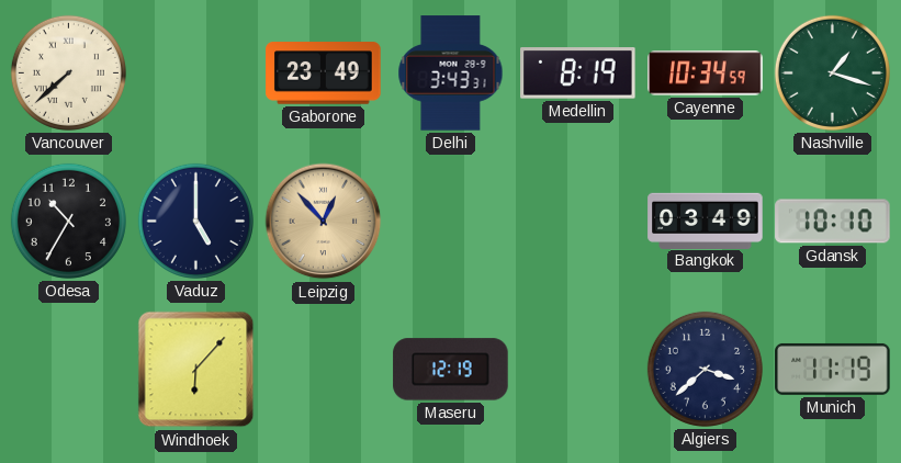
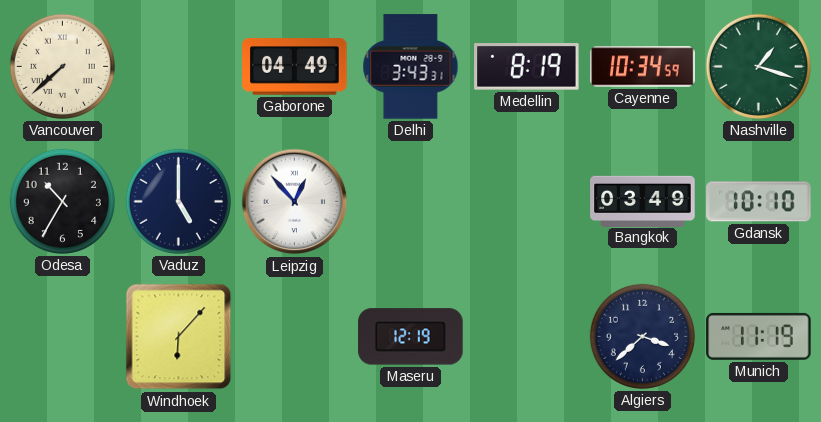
Gaborone: 23:49 -> 04:49 (295, 67)
Leipzig dial: champagne -> white (295, 202)
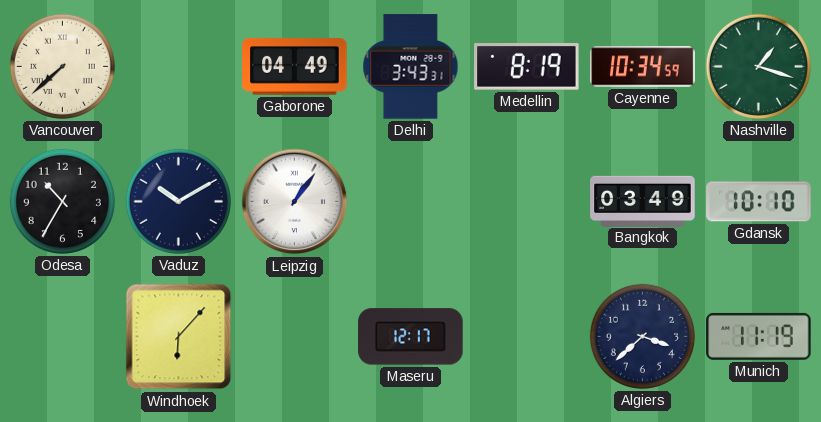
Vaduz: 5:00 -> 10:10 (178, 201)
Leipzig: 12:53 -> 1:06 (295, 202)
Maseru: 12:19 -> 12:17 (411, 337)
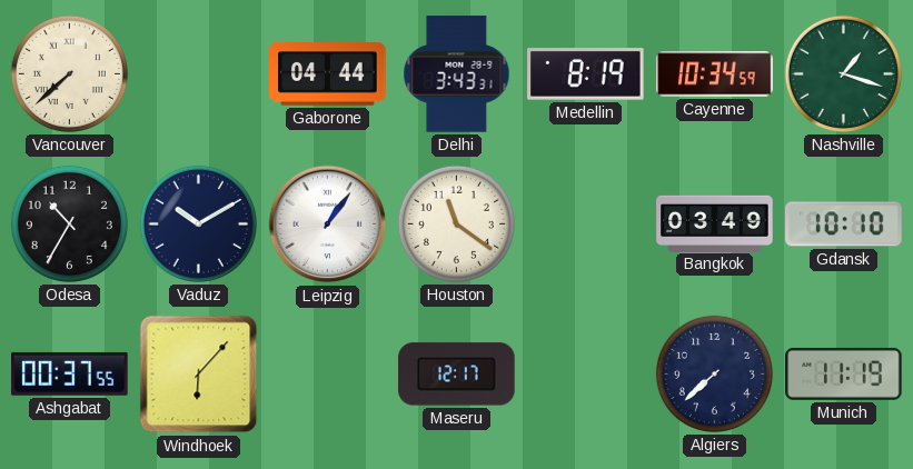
Gaborone: 04:49 -> 04:44 (328, 74)
Houston: none -> 11:21 (456, 223)
Ashgabat: none -> 00:37 (70, 373)
Algiers: 3:38 -> 7:38 (714, 373)
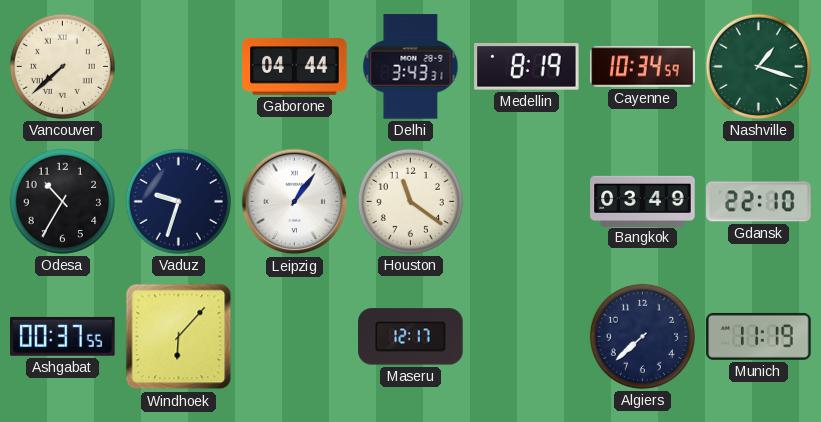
Vaduz: 10:10 -> 9:33 (178, 201)
Gdansk: 10:10 -> 22:10 (759, 202)
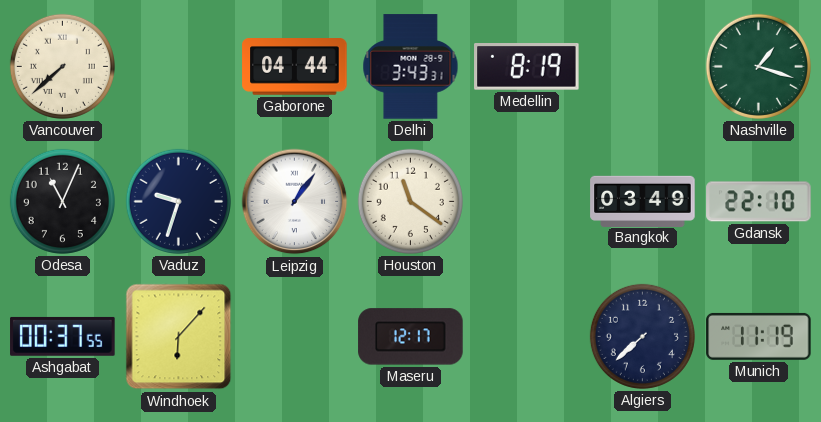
Cayenne: 10:34 -> none (643, 67)
Odesa: 10:35 -> 11:04 (62, 201)
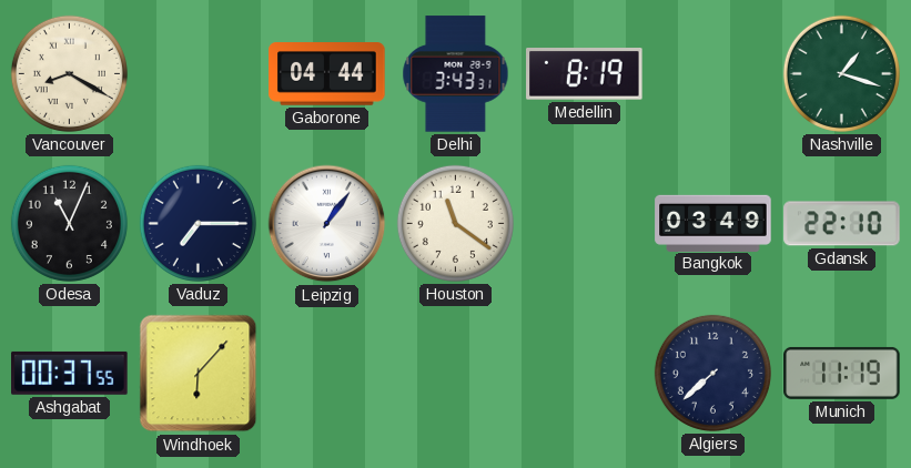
Vancouver: 7:38 -> 8:20 (69, 73)
Vaduz: 9:33 -> 7:15 (198, 223)
Maseru: 12:17 -> none (411, 337)
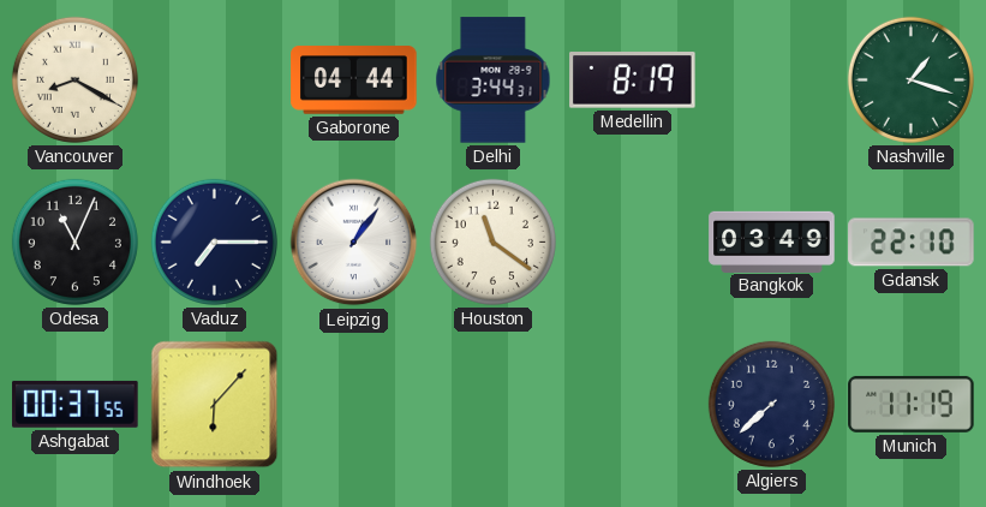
Delhi: 3:43 -> 3:44 (494, 80)
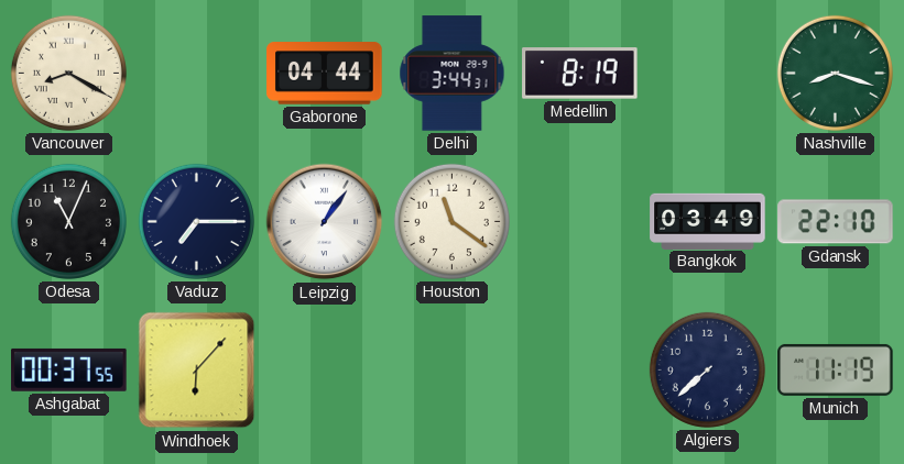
Nashville: 1:18 -> 8:18 (835, 73)
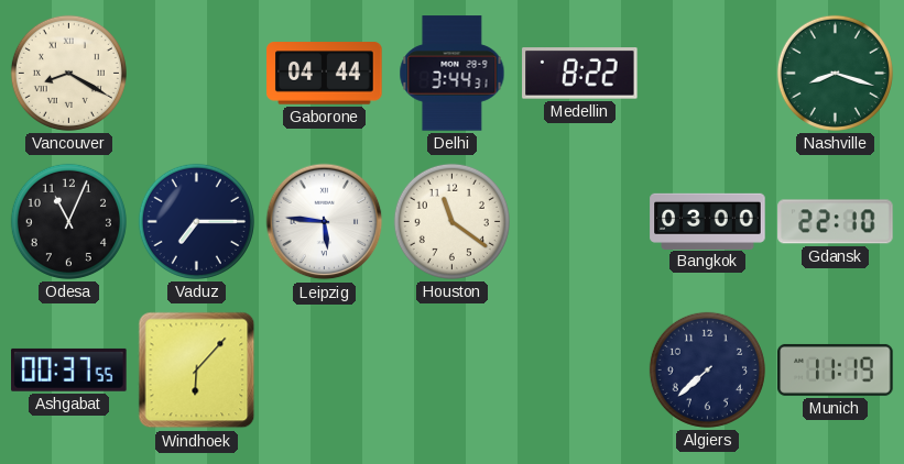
Medellin: 8:19 -> 8:22 (580, 74)
Leipzig: 1:06 -> 5:46 (325, 222)
Bangkok: 03:49 -> 03:00 (708, 221)
